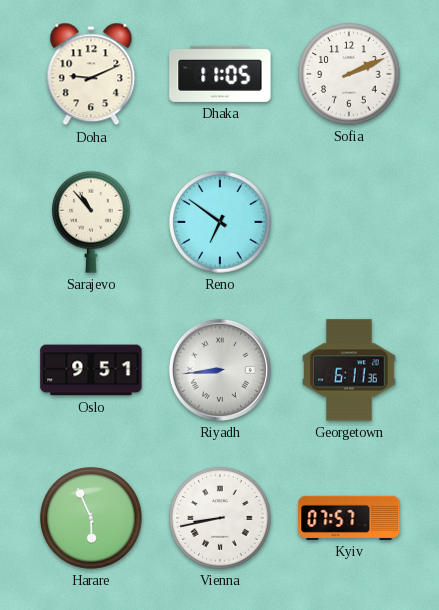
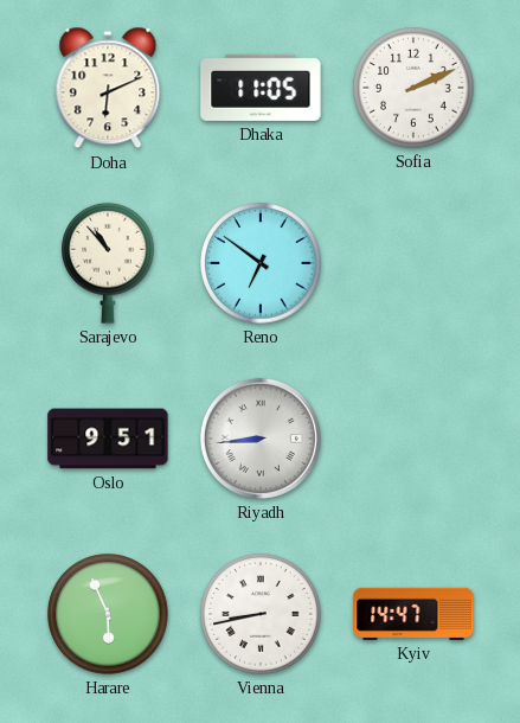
Doha: 9:11 -> 6:11 (108, 88)
Georgetown: 6:11 -> none (349, 370)
Kyiv: 07:57 -> 14:47 (413, 614)
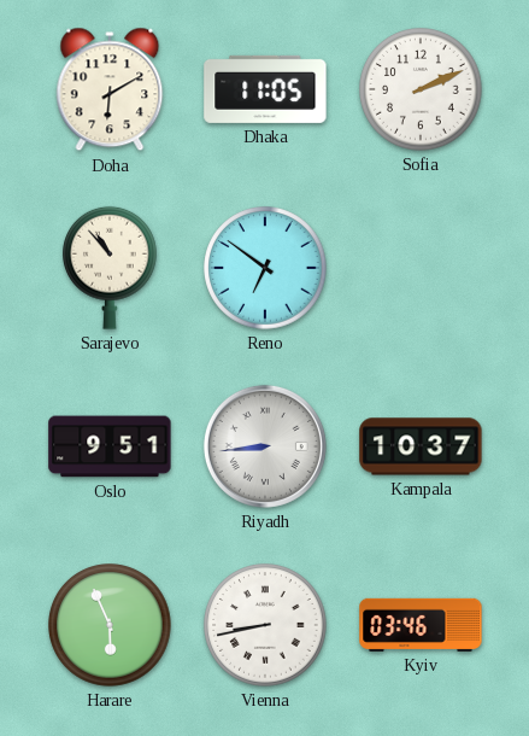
Doha: 6:11 -> 6:10 (110, 89)
Kampala: none -> 10:37 (421, 446)
Kyiv: 14:47 -> 03:46 (421, 625)
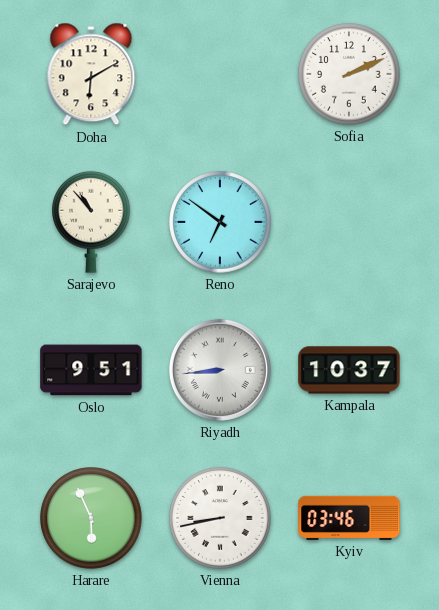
Dhaka: 11:05 -> none (265, 89)
